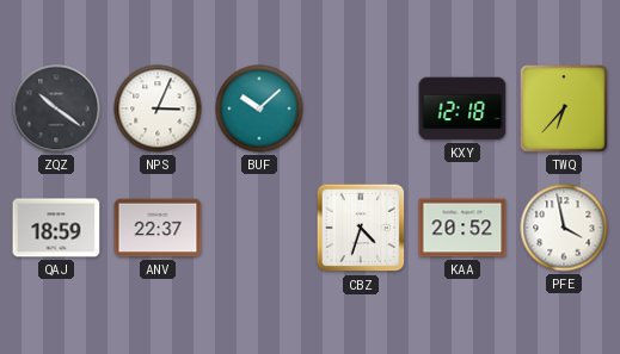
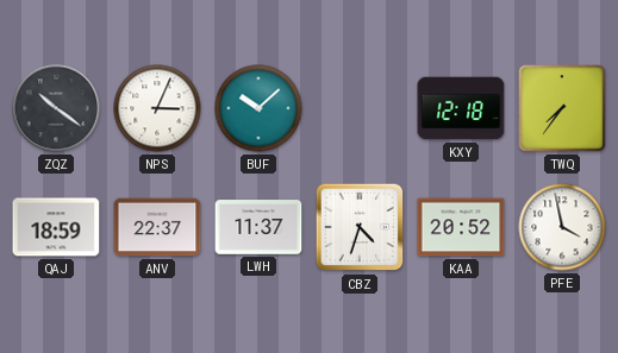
TWQ: 6:37 -> 7:36 (562, 108)
LWH: none -> 11:37 (258, 227)
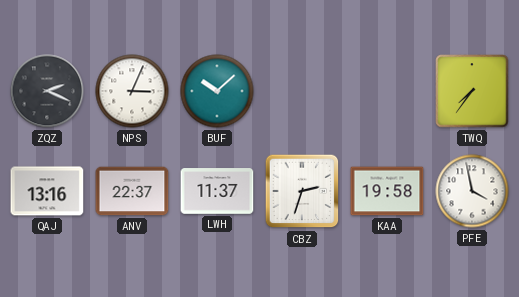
ZQZ: 10:21 -> 2:19 (47, 91)
KXY: 12:18 -> none (461, 108)
QAJ: 18:59 -> 13:16 (47, 191)
CBZ: 4:33 -> 2:33 (302, 191)
KAA: 20:52 -> 19:58 (387, 191)
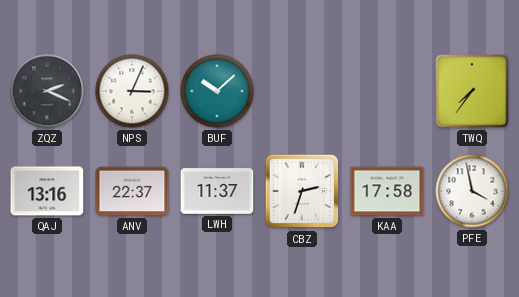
KAA: 19:58 -> 17:58 (387, 191)
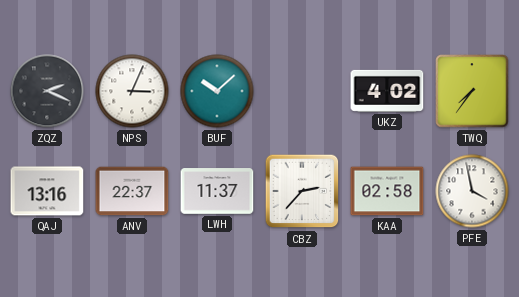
UKZ: none -> 4:02 (387, 91)
CBZ: 2:33 -> 2:37 (302, 191)
KAA: 17:58 -> 02:58 (387, 191)
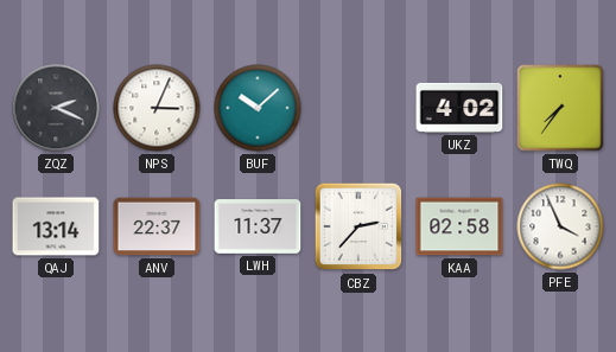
QAJ: 13:16 -> 13:14 (56, 226)
PFE: 3:58 -> 3:56 (560, 226)
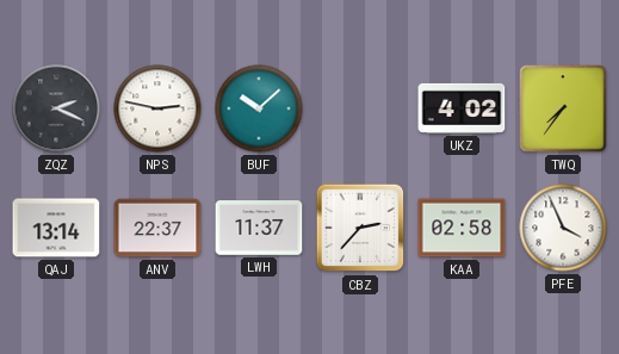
NPS: 3:04 -> 2:47 (157, 108)
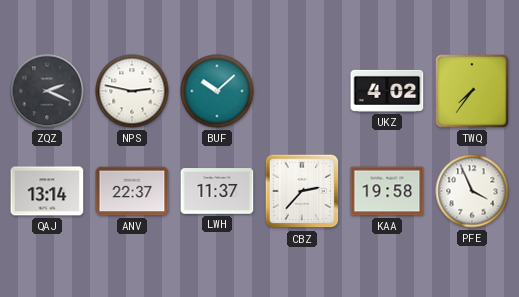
KAA: 02:58 -> 19:58 (387, 191)
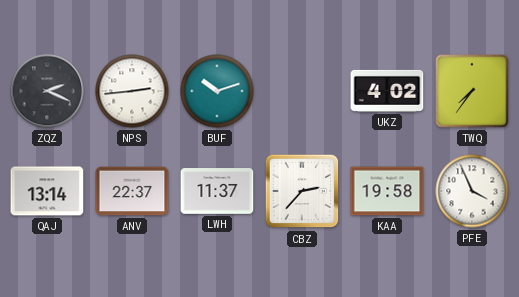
NPS: 2:47 -> 2:44 (132, 91)
BUF: 10:08 -> 10:12 (217, 91)
